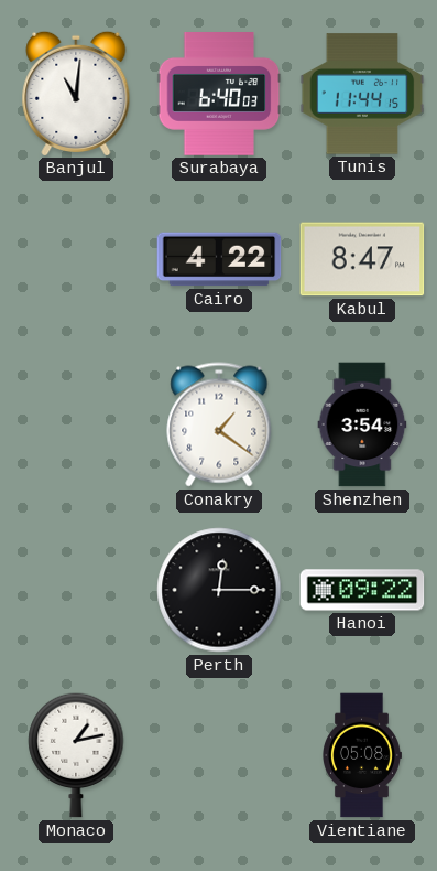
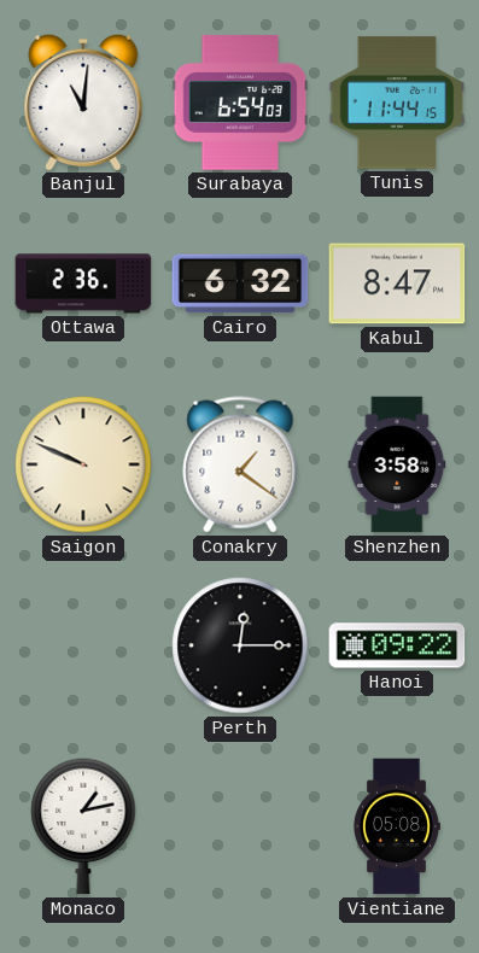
Surabaya: 6:40 -> 6:54 (240, 104)
Ottawa: none -> 2:36 (83, 283)
Cairo: 4:22 -> 6:32 (240, 283)
Saigon: none -> 9:49 (83, 464)
Shenzhen: 3:54 -> 3:58 (397, 464)
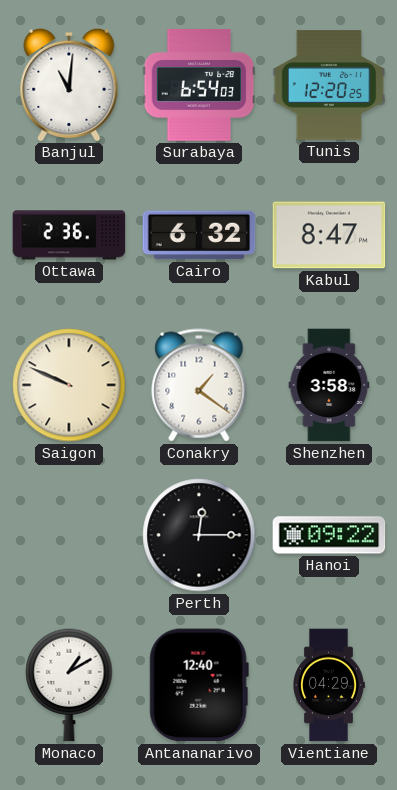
Tunis: 11:44 -> 12:20 (329, 85)
Monaco: 1:13 -> 1:10 (69, 685)
Antananarivo: none -> 12:40 (199, 685)
Vientiane: 05:08 -> 04:29 (329, 685)
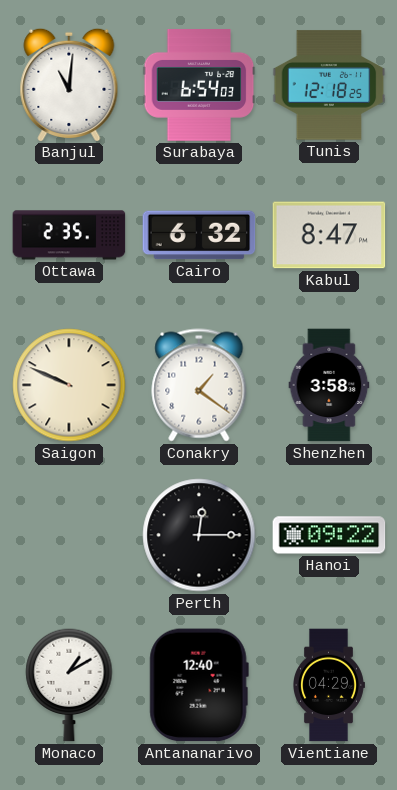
Tunis: 12:20 -> 12:18 (329, 85)
Ottawa: 2:36 -> 2:35 (69, 235)
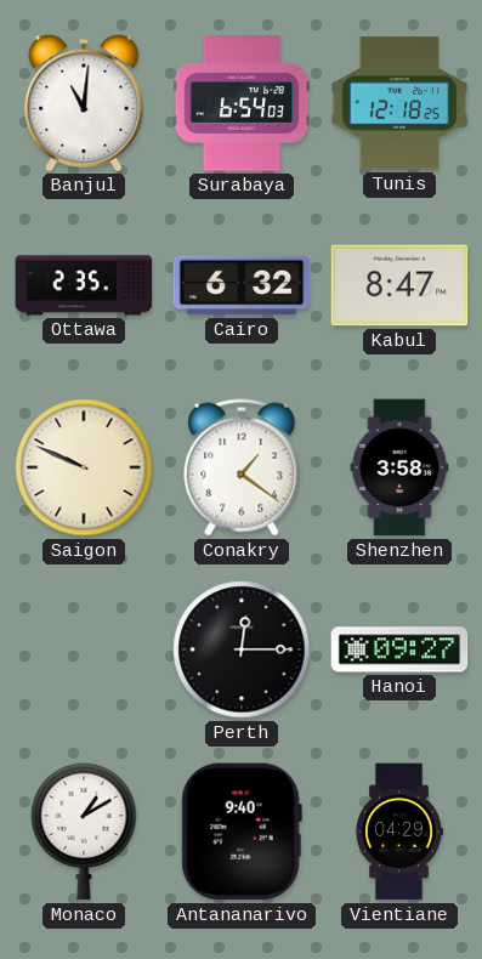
Hanoi: 09:22 -> 09:27 (399, 649)
Antananarivo: 12:40 -> 9:40 (242, 832)
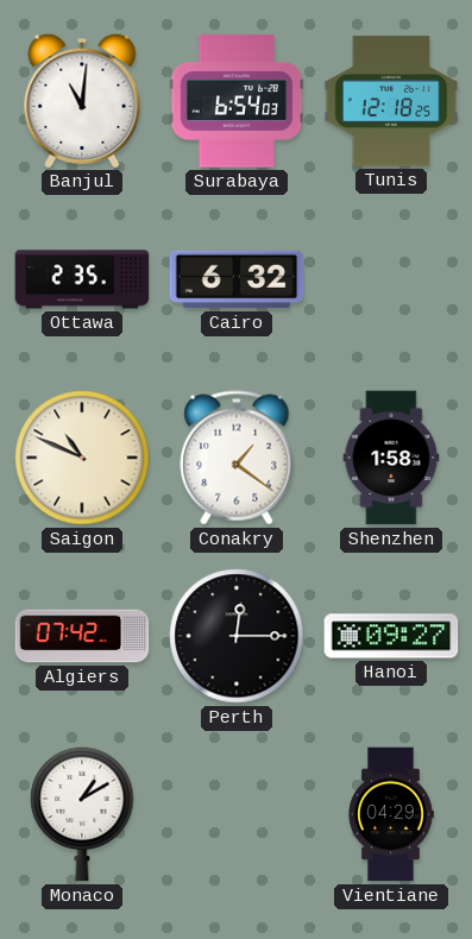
Kabul: 8:47 -> none (399, 285)
Saigon: 9:49 -> 10:49 (82, 458)
Shenzhen: 3:58 -> 1:58 (391, 458)
Algiers: none -> 07:42 (82, 636)
Antananarivo: 9:40 -> none (242, 832)
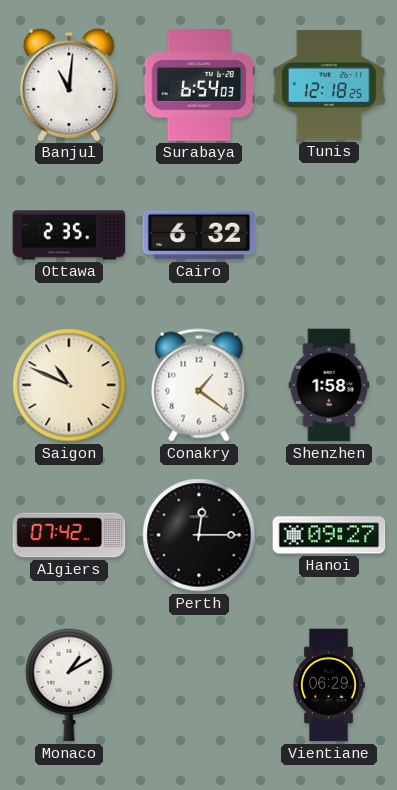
Vientiane: 04:29 -> 06:29 (329, 685)
